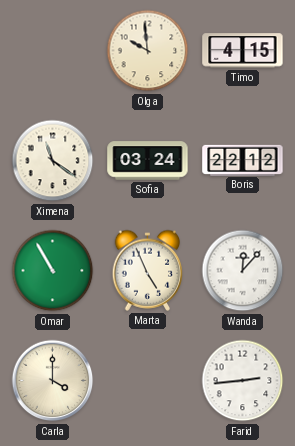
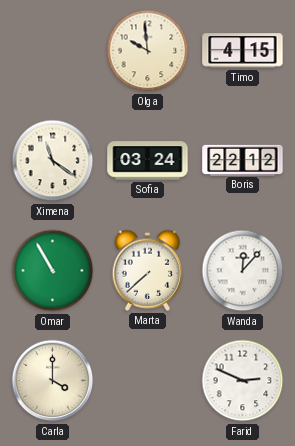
Marta: 4:56 -> 7:38 (148, 270)
Farid: 2:44 -> 2:49 (243, 381)
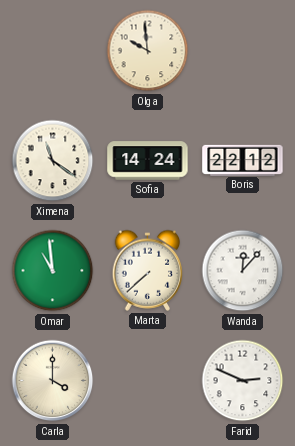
Timo: 4:15 -> none (243, 51)
Sofia: 03:24 -> 14:24 (148, 161)
Omar: 10:55 -> 10:59 (53, 271)
